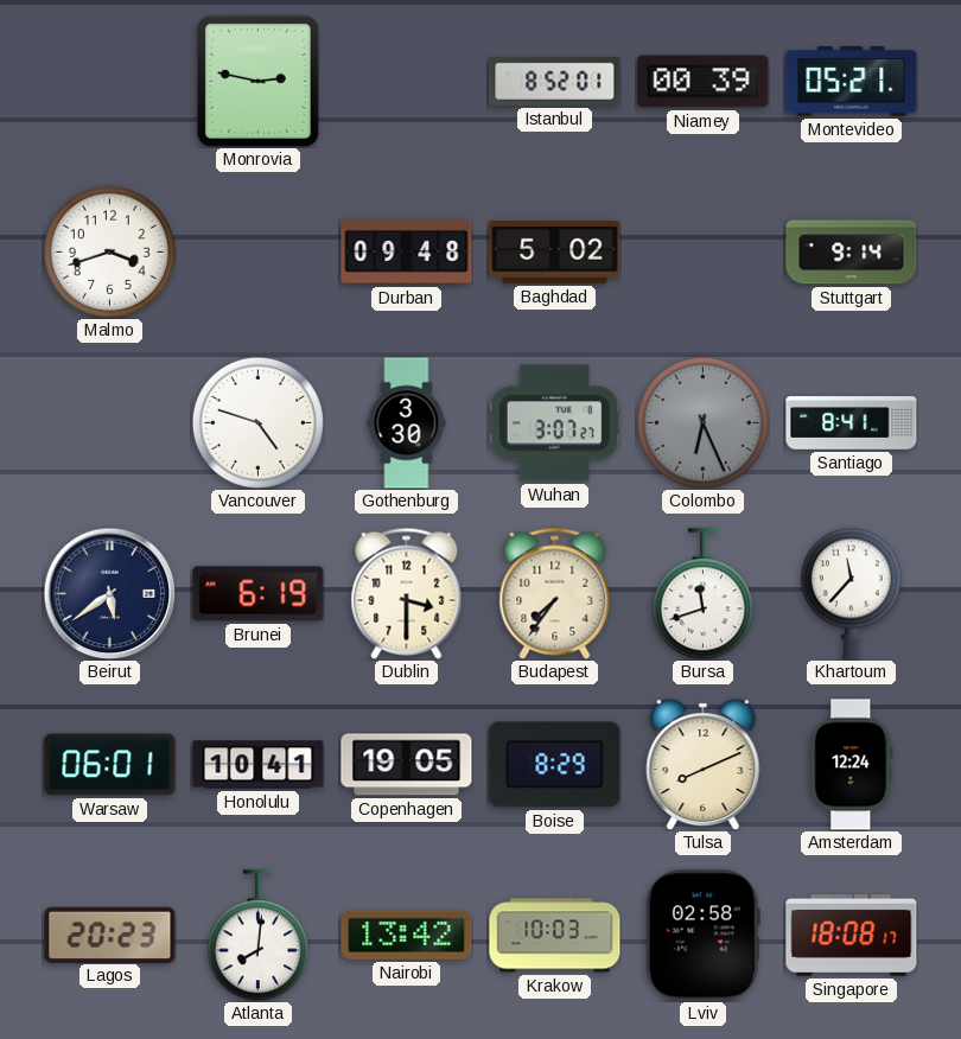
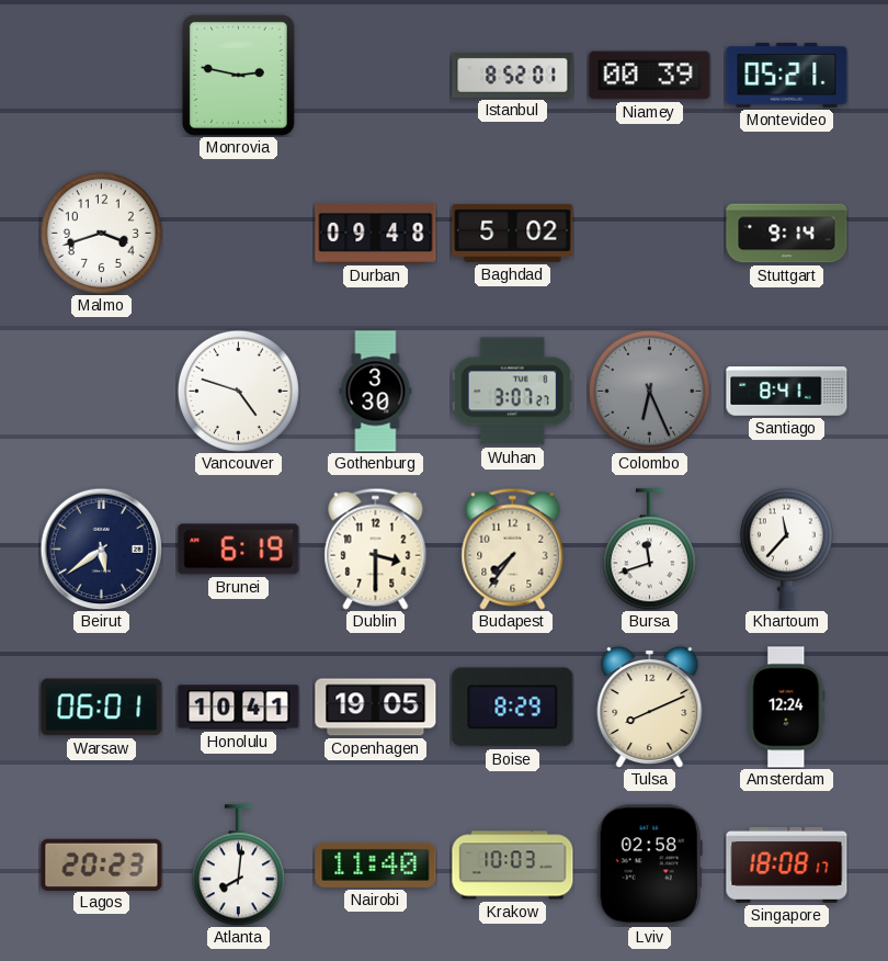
Nairobi: 13:42 -> 11:40 (376, 864)
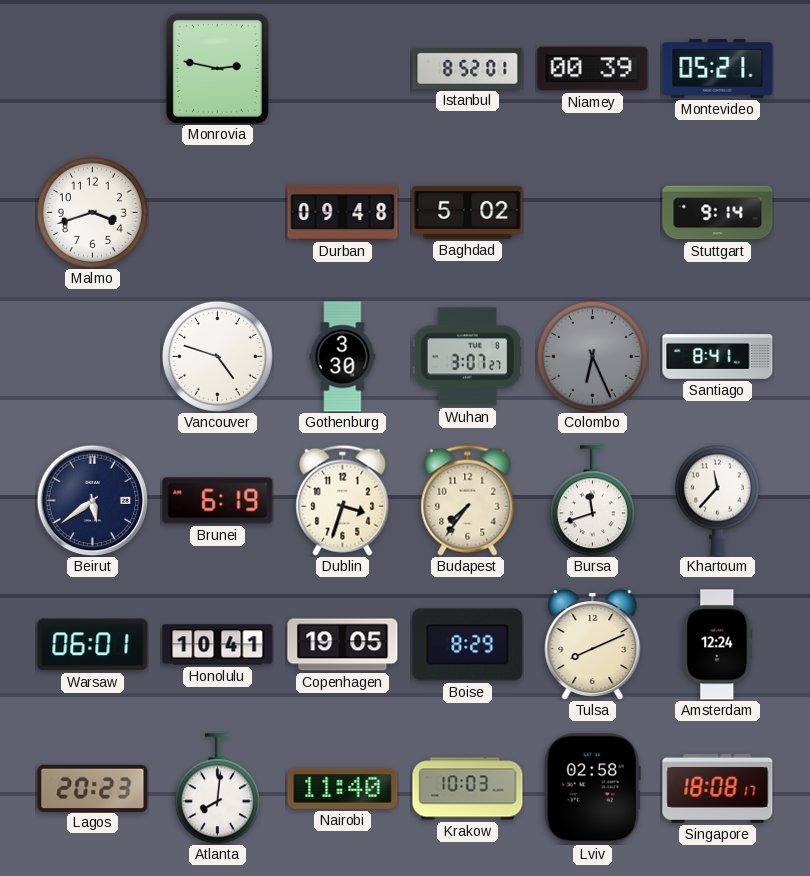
Dublin: 3:30 -> 3:33 (343, 500)
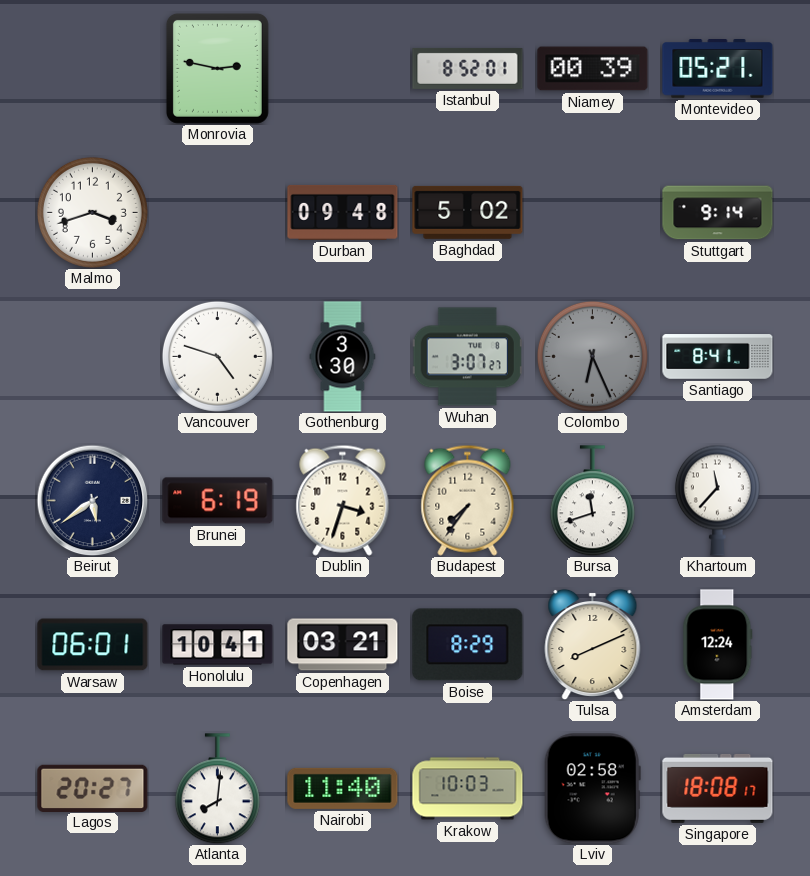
Copenhagen: 19:05 -> 03:21 (343, 645)
Lagos: 20:23 -> 20:27 (93, 788)
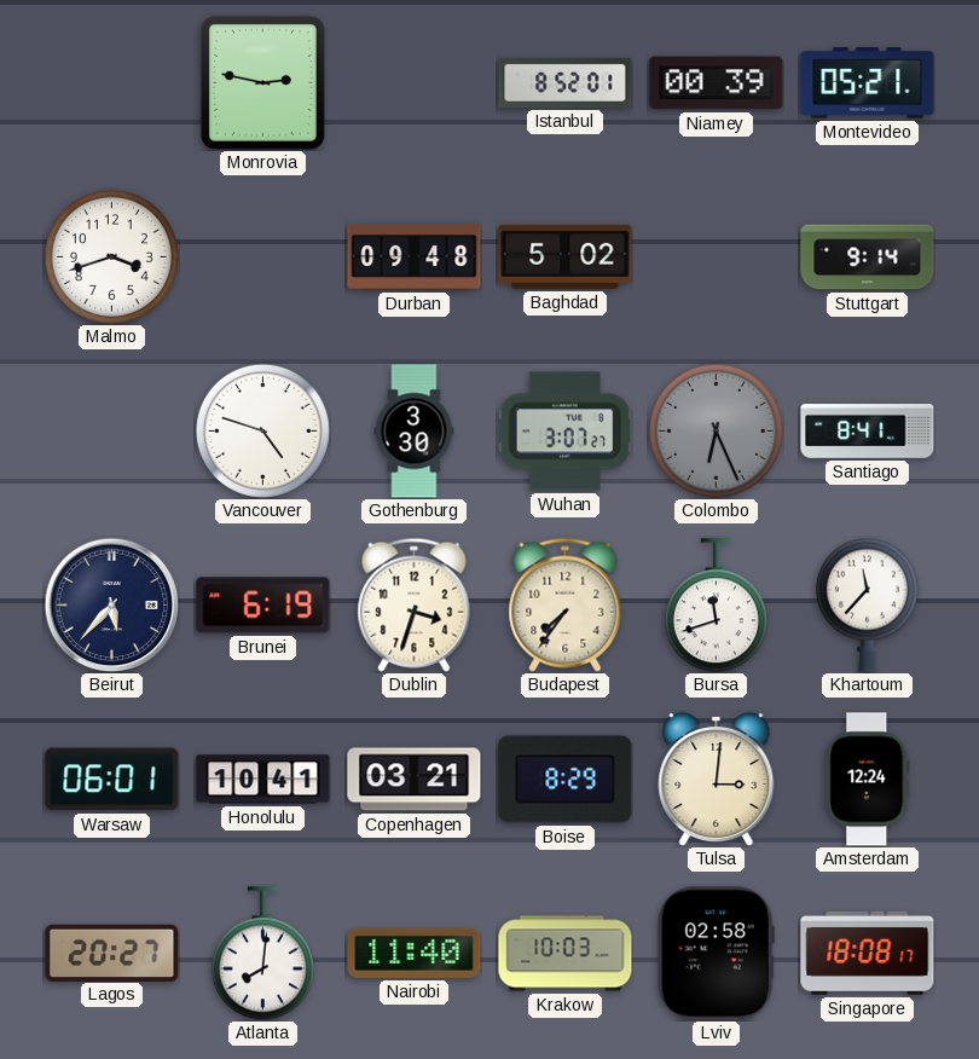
Beirut: 5:39 -> 5:37 (111, 604)
Tulsa: 8:11 -> 3:01 (717, 779)
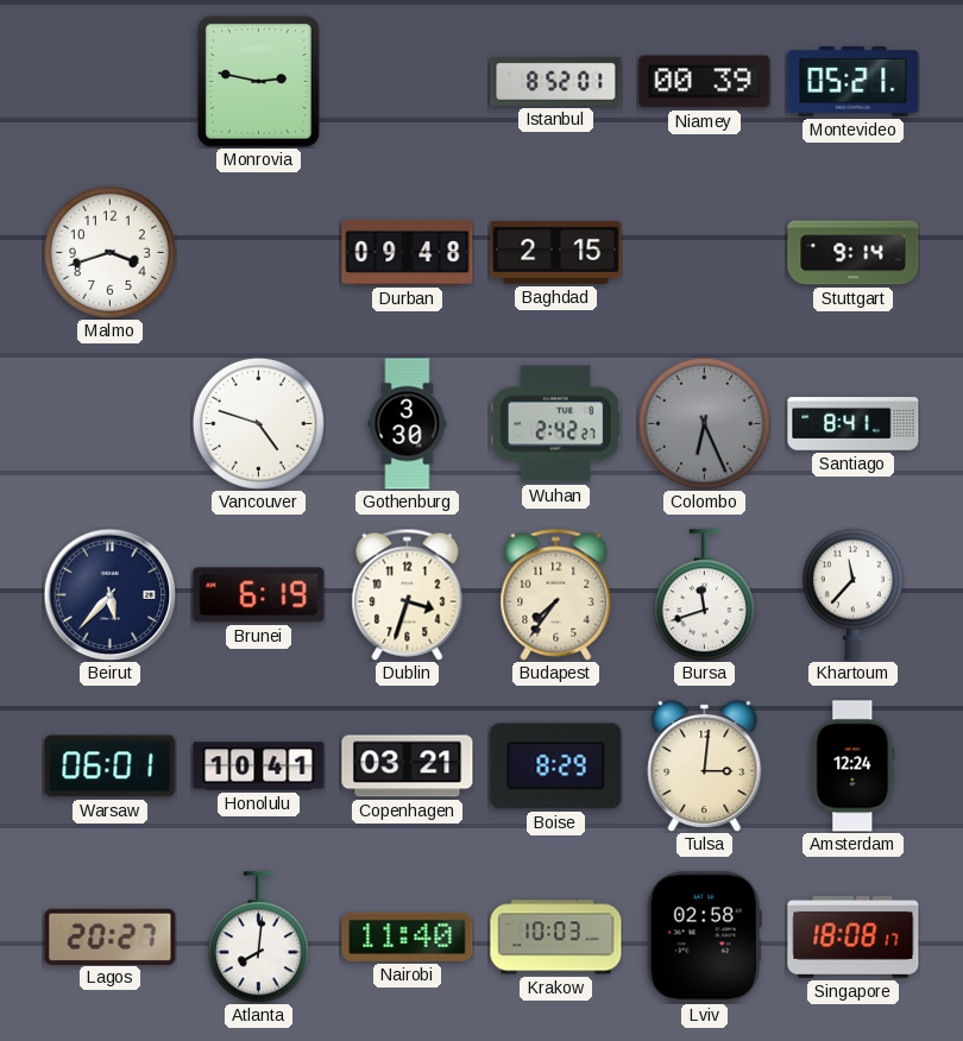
Baghdad: 5:02 -> 2:15 (556, 252)
Wuhan: 3:07 -> 2:42 (555, 424)
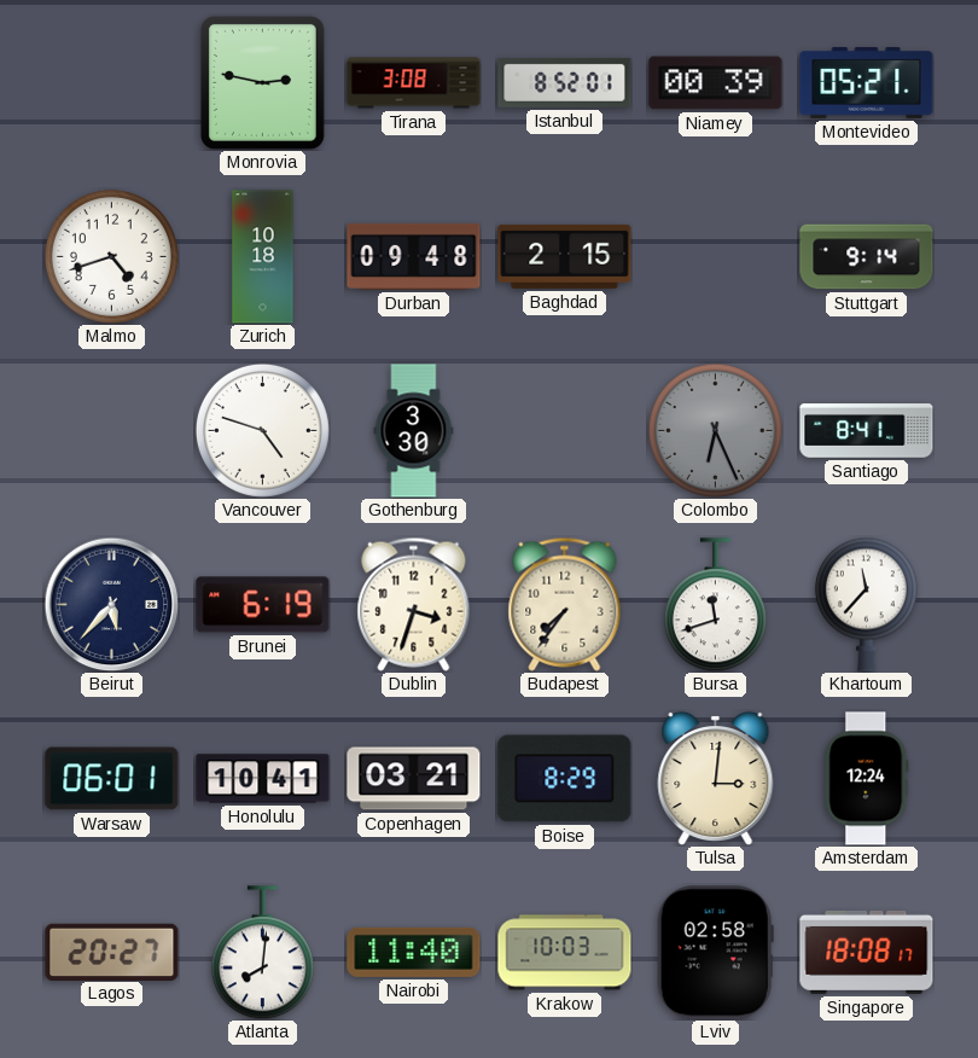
Tirana: none -> 3:08 (414, 83)
Malmo: 3:42 -> 4:42 (111, 256)
Zurich: none -> 10:18 (263, 257)
Wuhan: 2:42 -> none (555, 424)
